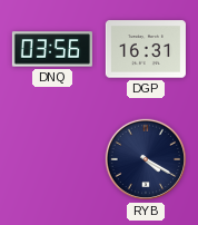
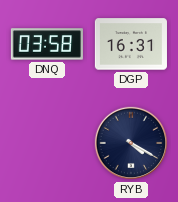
DNQ: 03:56 -> 03:58 (47, 44)
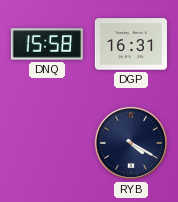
DNQ: 03:58 -> 15:58 (47, 44)
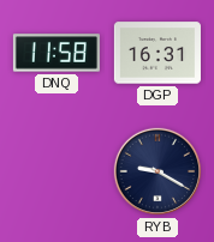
DNQ: 15:58 -> 11:58 (57, 53)
RYB: 4:20 -> 9:20 (157, 171)
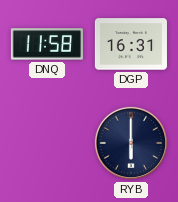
RYB: 9:20 -> 6:00 (131, 143)
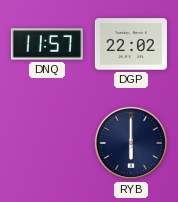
DNQ: 11:58 -> 11:57 (47, 44)
DGP: 16:31 -> 22:02 (131, 44)
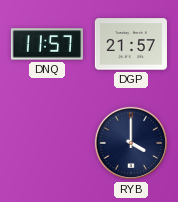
DGP: 22:02 -> 21:57 (131, 44)
RYB: 6:00 -> 4:00 (131, 143)
